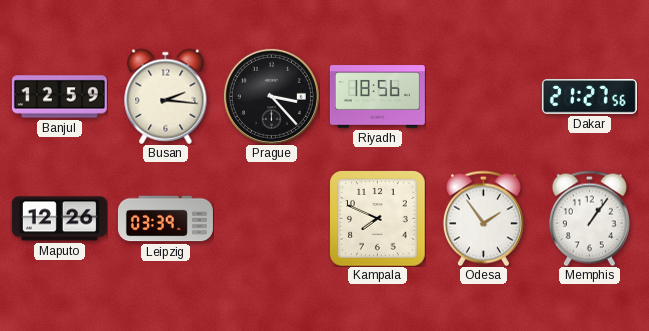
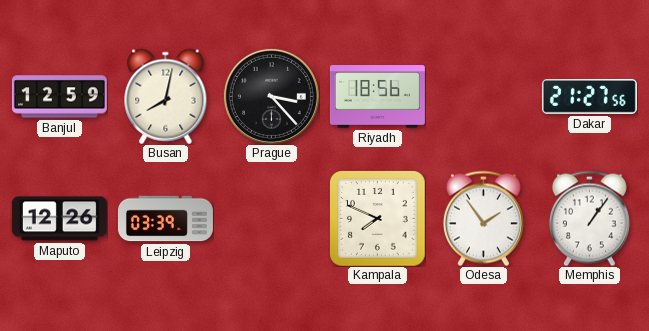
Busan: 2:16 -> 8:02 (166, 96)
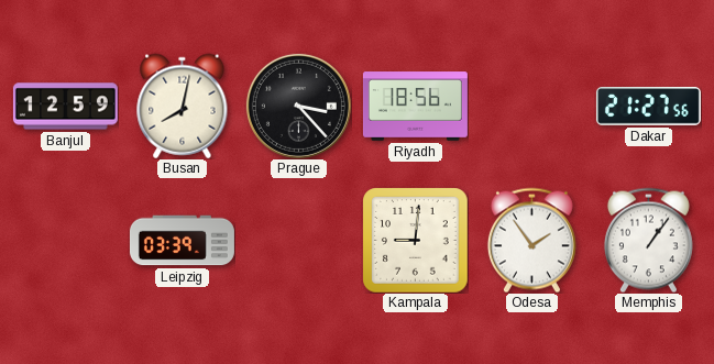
Maputo: 12:26 -> none (59, 219)
Kampala: 7:49 -> 9:01 (415, 240)
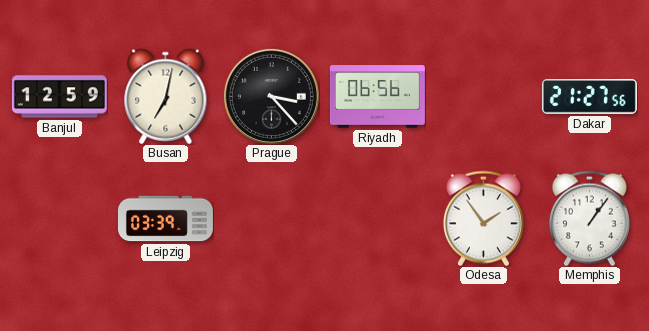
Busan: 8:02 -> 7:02 (166, 96)
Riyadh: 18:56 -> 06:56 (377, 97)
Kampala: 9:01 -> none (415, 240)
